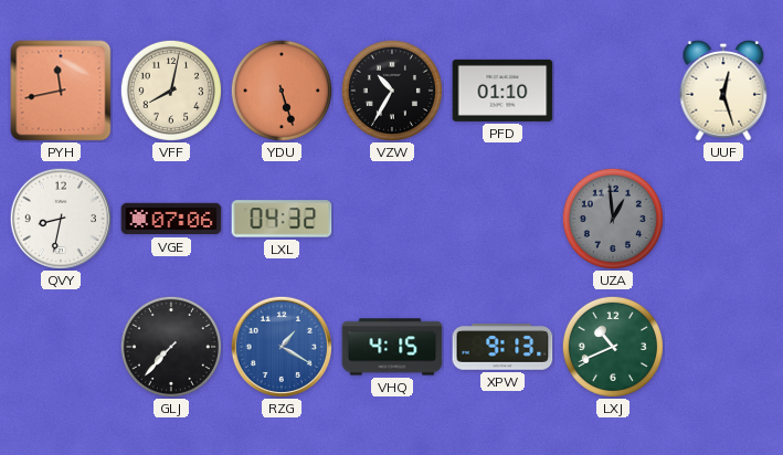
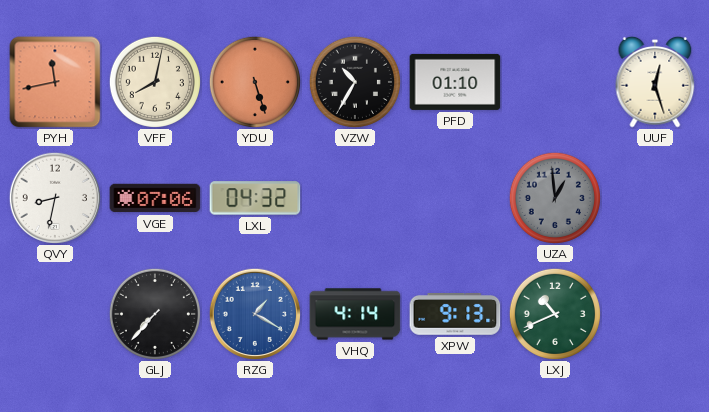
VHQ: 4:15 -> 4:14 (355, 314)
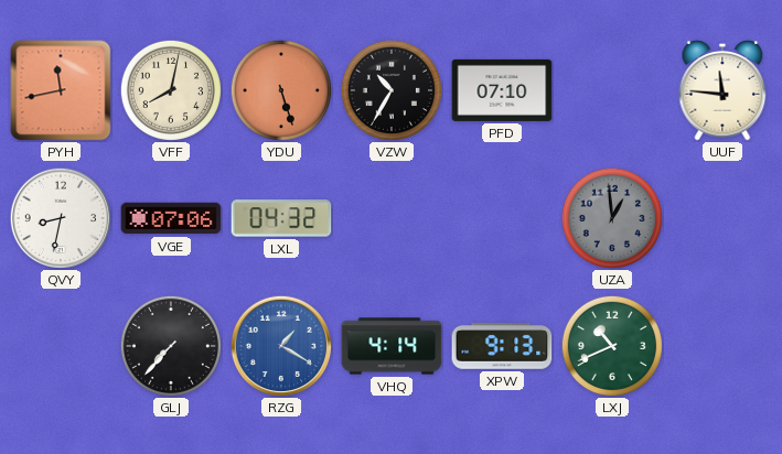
PFD: 01:10 -> 07:10 (502, 90)
UUF: 12:27 -> 11:46 (722, 90)
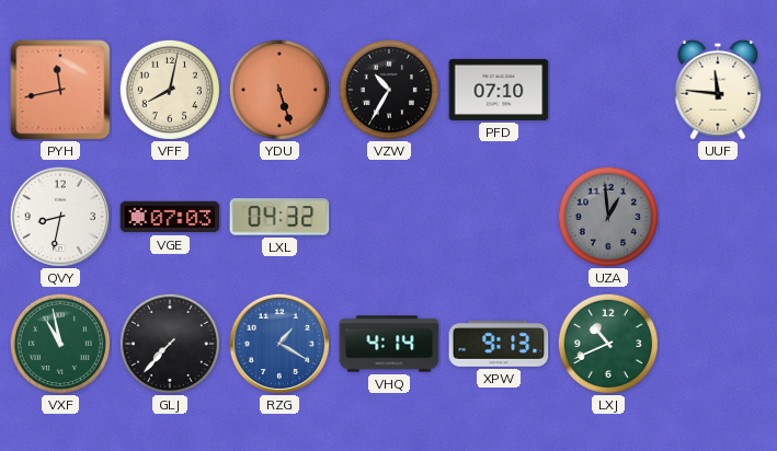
VGE: 07:06 -> 07:03 (170, 217)
VXF: none -> 10:58 (60, 344)
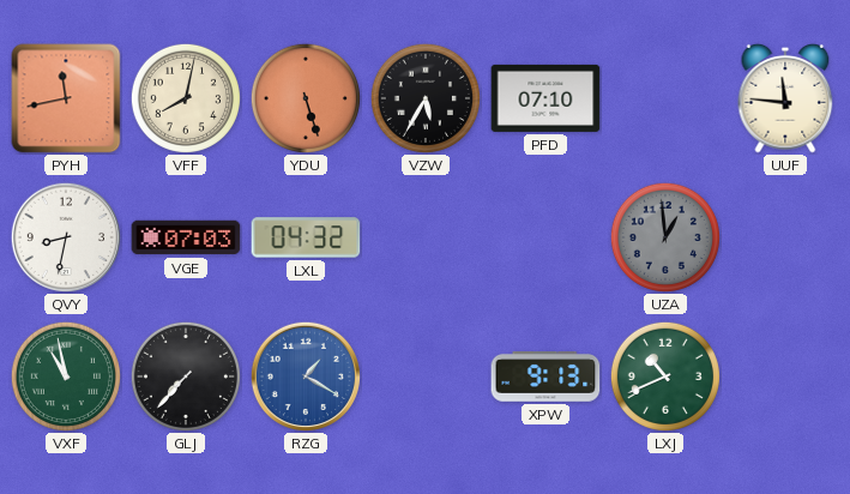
VZW: 10:35 -> 5:35 (426, 98)
VHQ: 4:14 -> none (389, 344)
